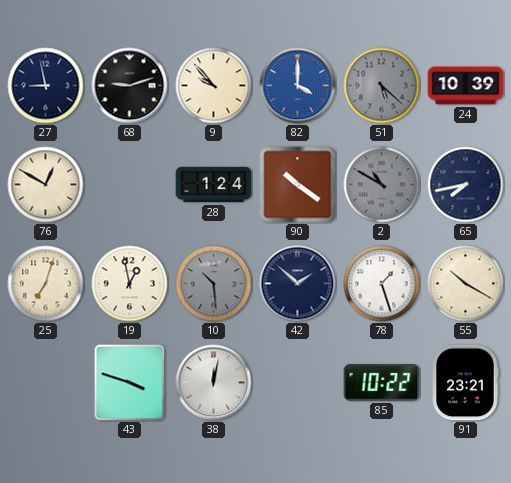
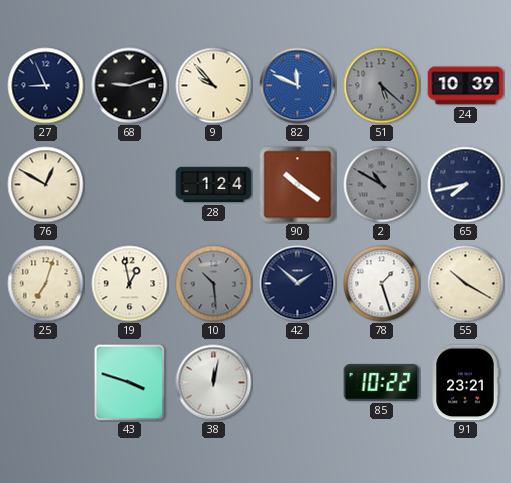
27: 8:58 -> 8:56 (46, 86)
82: 4:00 -> 11:49 (298, 86)
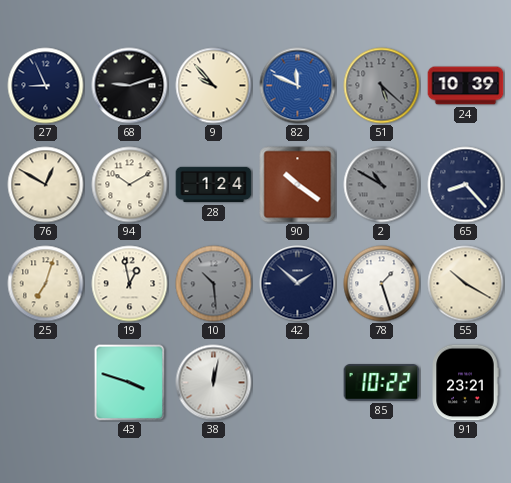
94: none -> 10:10 (130, 185)
65: 7:43 -> 8:23 (466, 185)
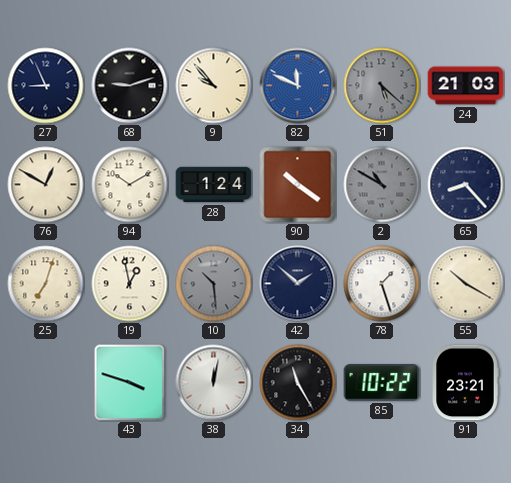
24: 10:39 -> 21:03 (466, 86)
34: none -> 11:25 (298, 383)
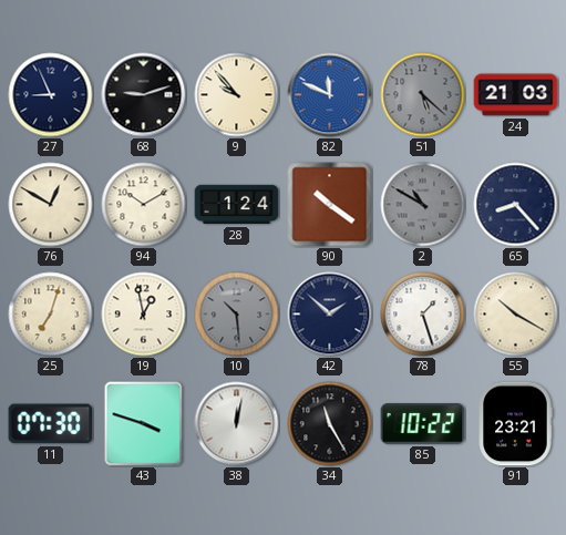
11: none -> 07:30 (51, 424)
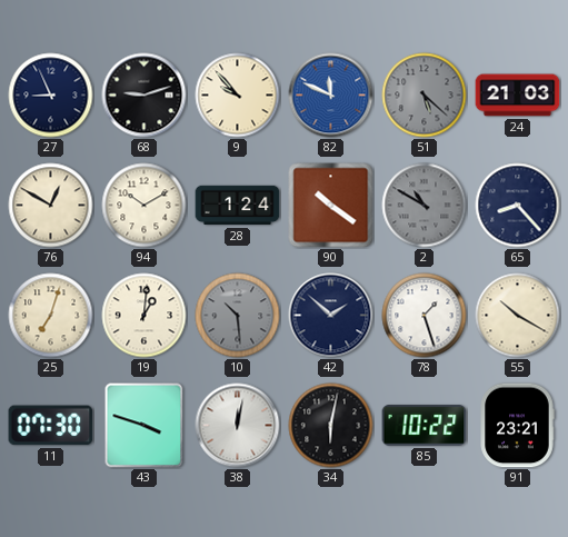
19: 12:58 -> 1:01 (145, 316)
34: 11:25 -> 6:02 (331, 426)
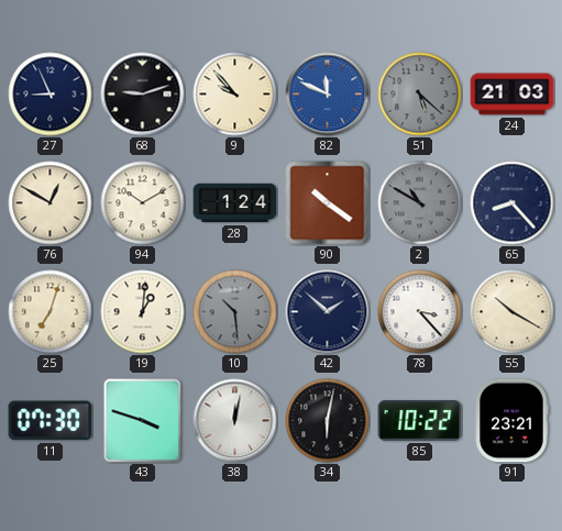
78: 1:27 -> 3:23 (420, 312)
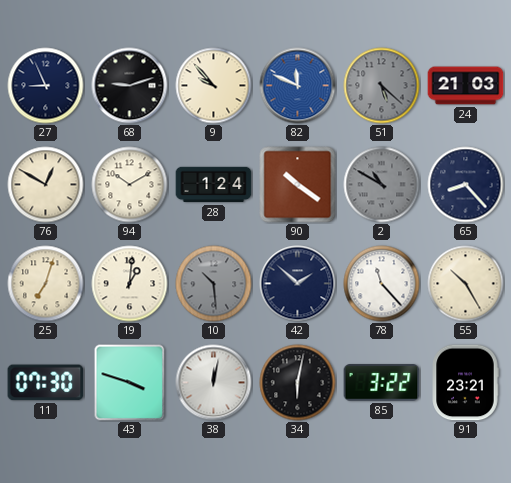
78: 3:23 -> 11:23 (382, 284)
55: 10:20 -> 10:25 (466, 284)
85: 10:22 -> 3:22 (382, 383)
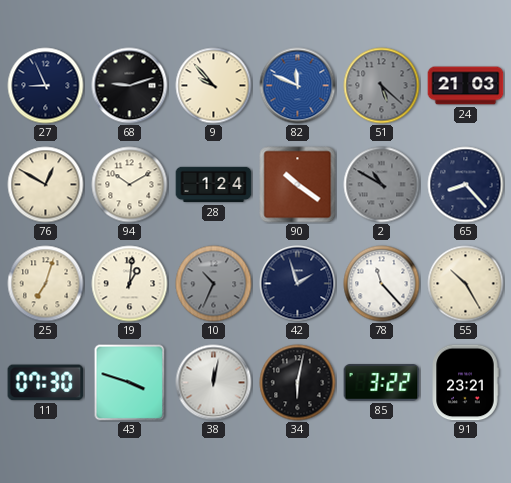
10: 10:29 -> 10:34 (214, 284)
42: 1:52 -> 1:57 (298, 284)
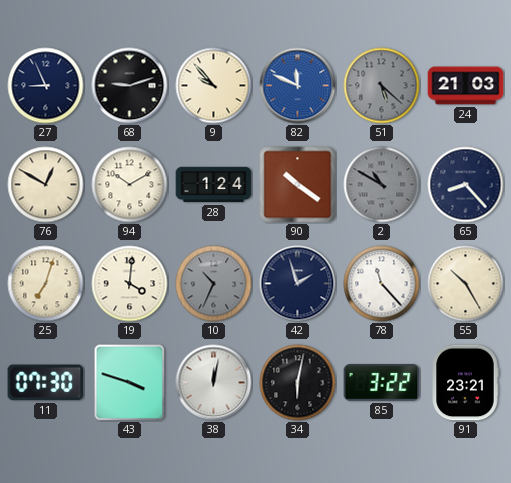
19: 1:01 -> 4:01 (130, 284)
